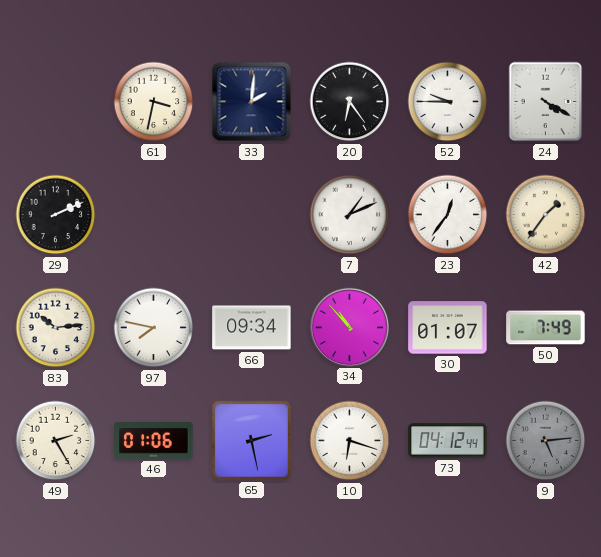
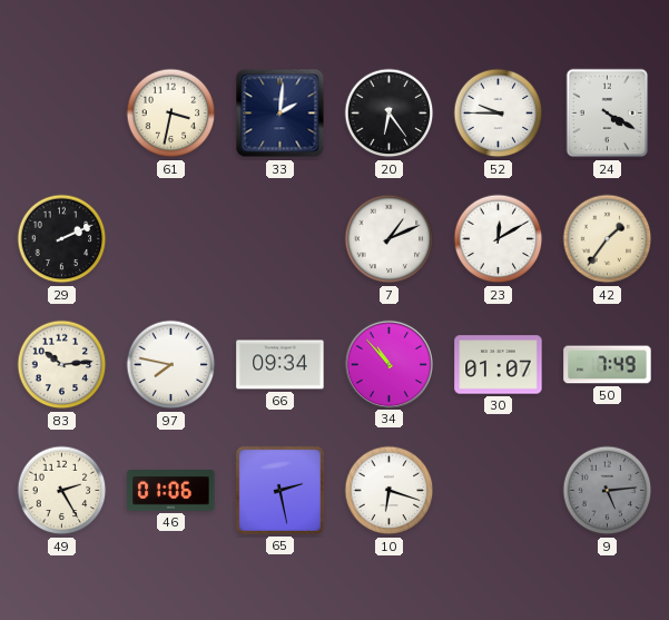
23: 12:36 -> 12:10 (499, 239)
73: 04:12 -> none (448, 441)
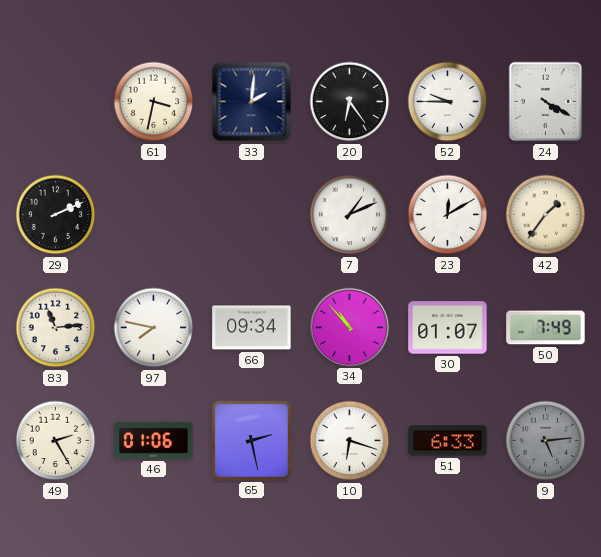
83: 10:14 -> 11:14 (56, 328)
51: none -> 6:33 (448, 441)
